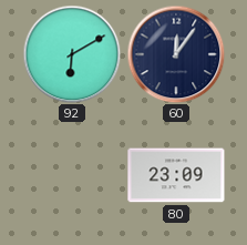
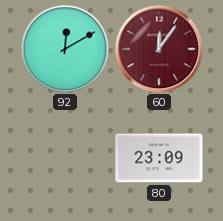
92: 6:10 -> 12:10 (65, 49)
60 dial: navy -> burgundy (159, 49)
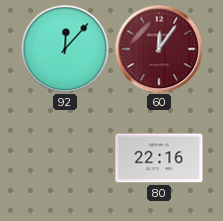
92: 12:10 -> 12:07 (65, 49)
80: 23:09 -> 22:16 (159, 158)
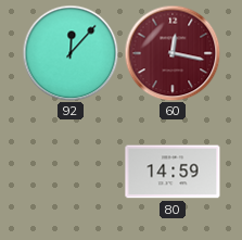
60: 12:06 -> 12:17 (173, 53)
80: 22:16 -> 14:59 (173, 172)
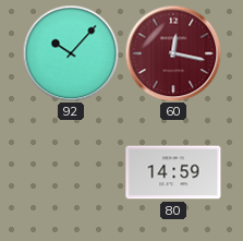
92: 12:07 -> 10:07 (71, 53)
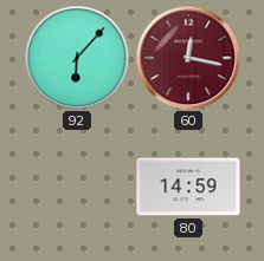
92: 10:07 -> 6:07 (77, 58)
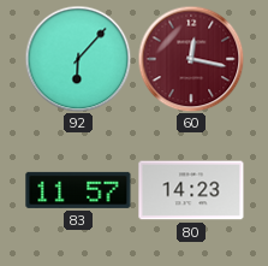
83: none -> 11:57 (78, 190)
80: 14:59 -> 14:23 (191, 190)
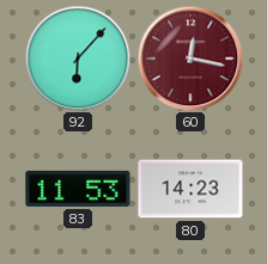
83: 11:57 -> 11:53 (78, 189)
